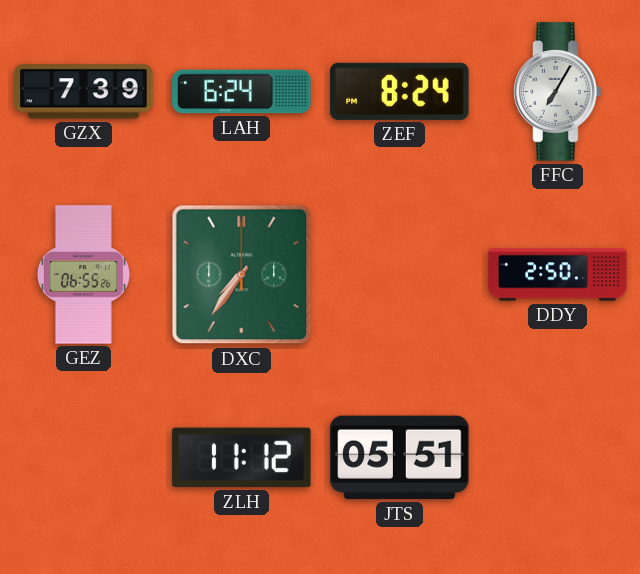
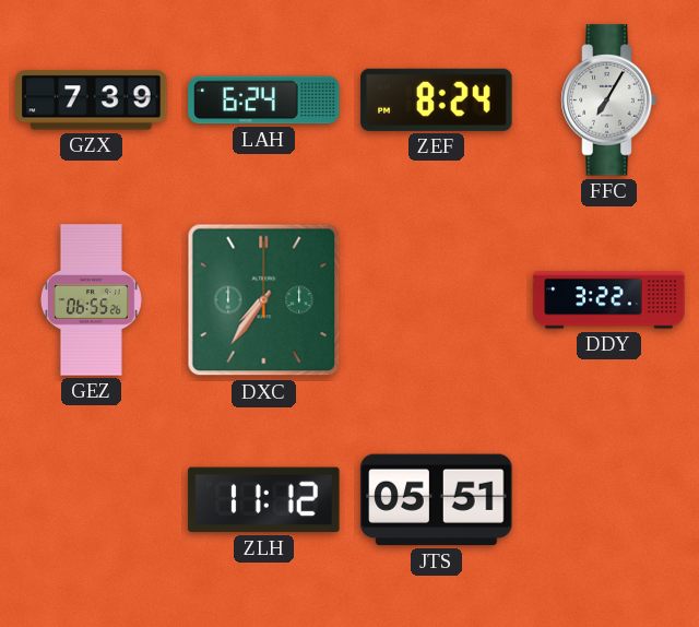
DDY: 2:50 -> 3:22 (609, 300)
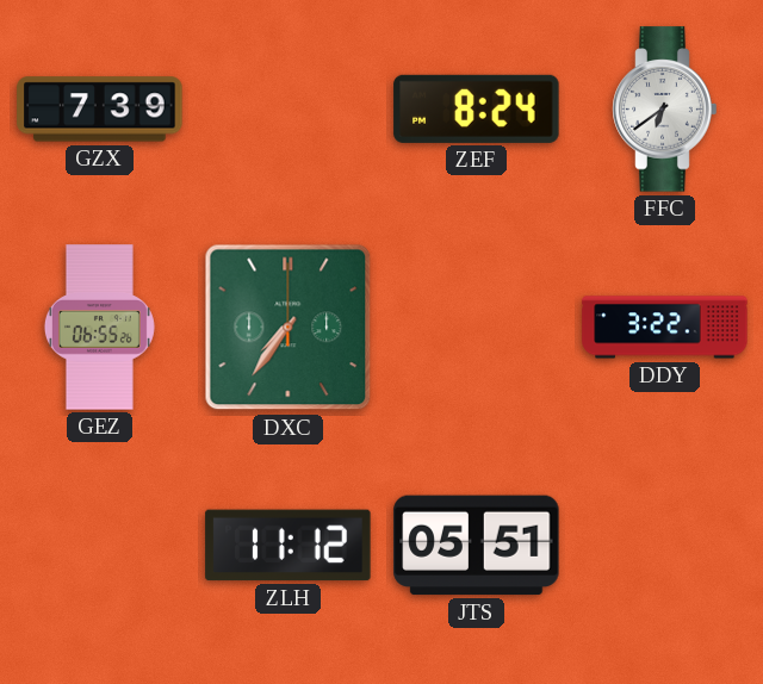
LAH: 6:24 -> none (264, 100)
FFC: 7:05 -> 6:39 (665, 110)
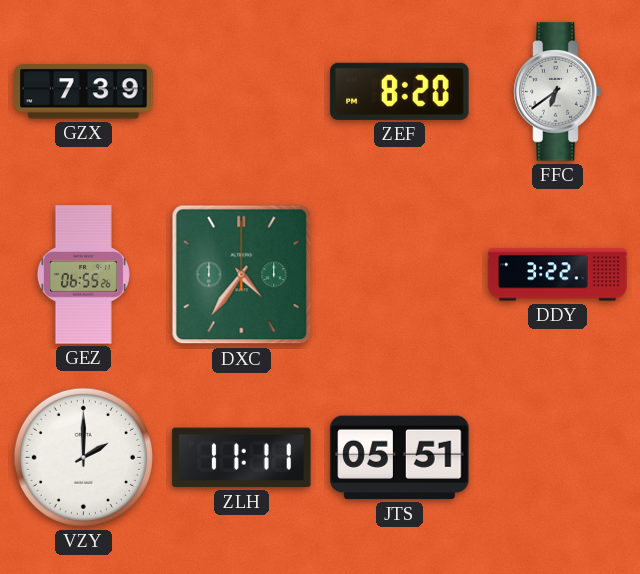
ZEF: 8:24 -> 8:20 (400, 91)
DXC: 7:36 -> 4:36 (242, 275)
VZY: none -> 2:00 (83, 457)
ZLH: 11:12 -> 11:11 (242, 458)
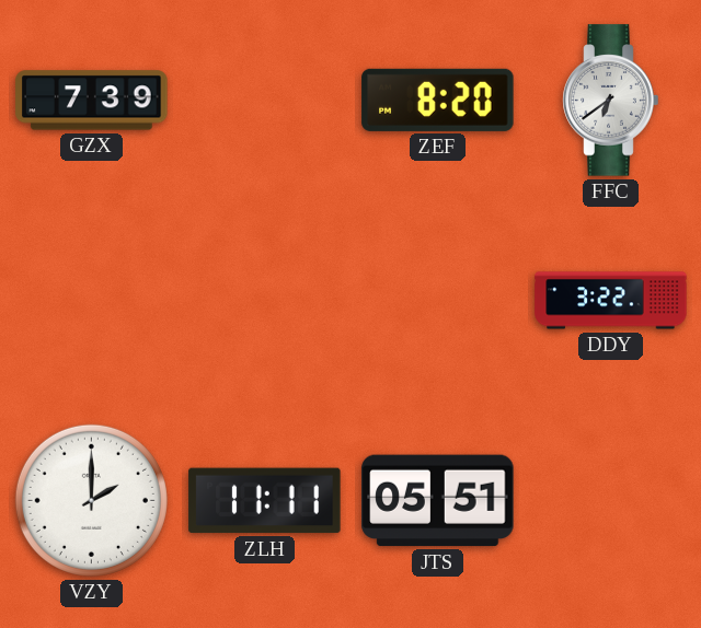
GEZ: 06:55 -> none (83, 275)
DXC: 4:36 -> none (242, 275)
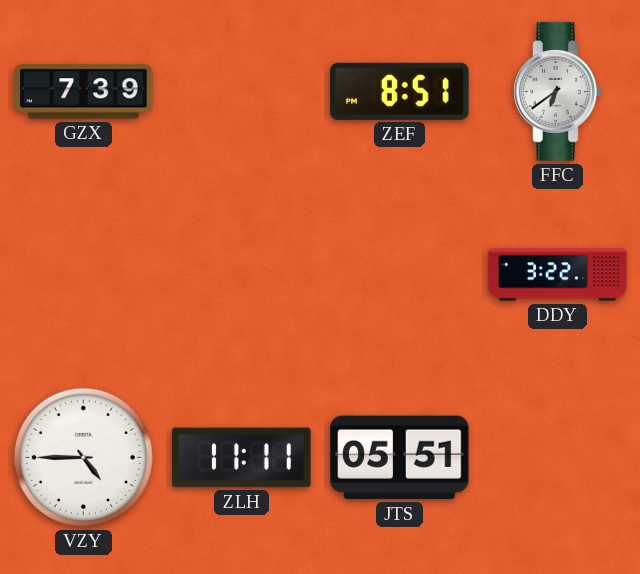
ZEF: 8:20 -> 8:51 (400, 91)
VZY: 2:00 -> 4:45 (83, 457)
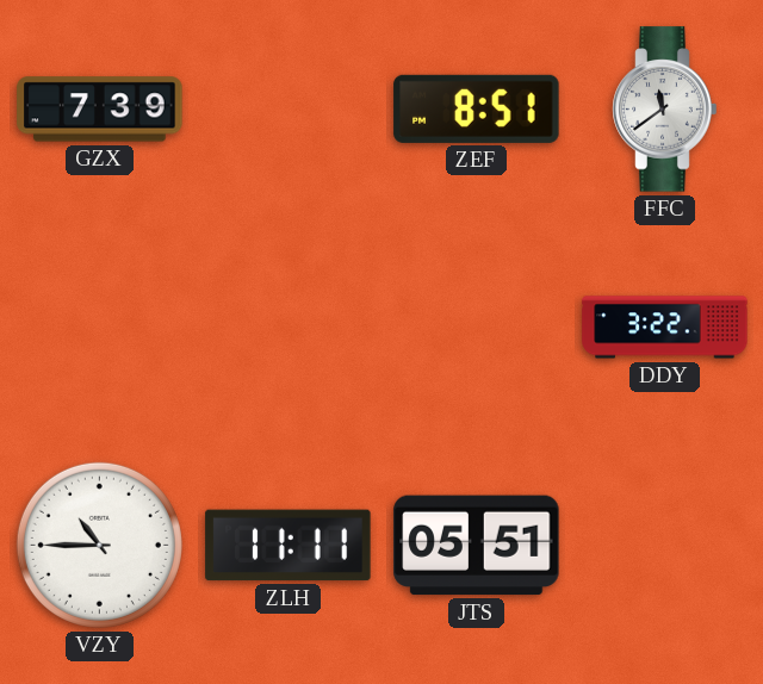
FFC: 6:39 -> 11:39 (665, 110)
VZY: 4:45 -> 10:45 (99, 545)
